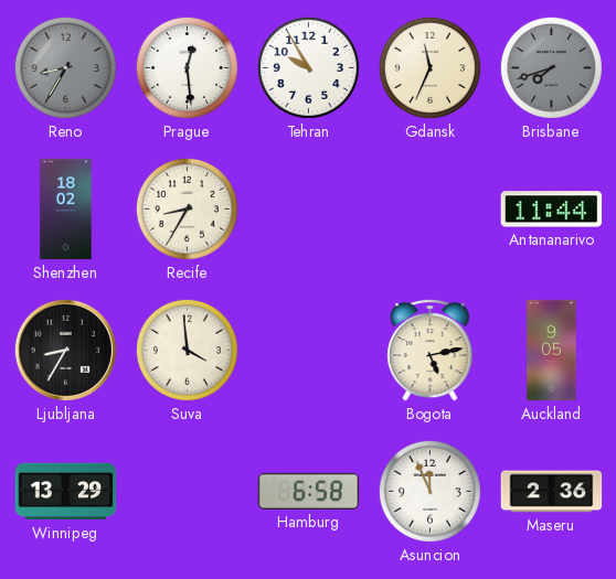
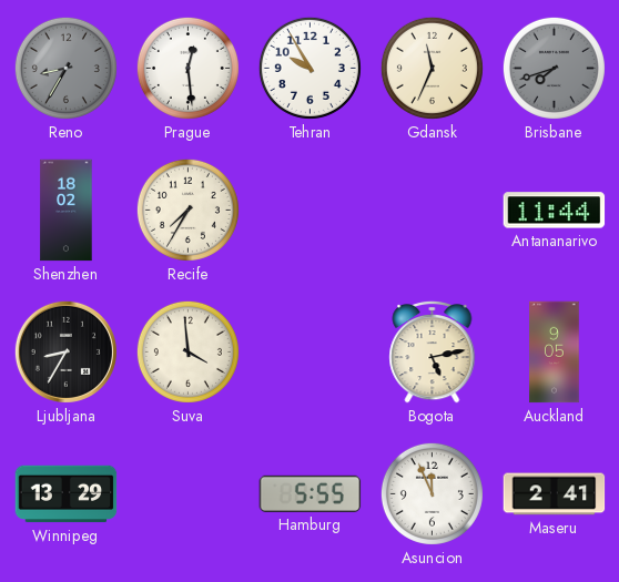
Recife: 8:35 -> 7:35 (187, 210)
Hamburg: 6:58 -> 5:55 (311, 493)
Maseru: 2:36 -> 2:41 (555, 494)
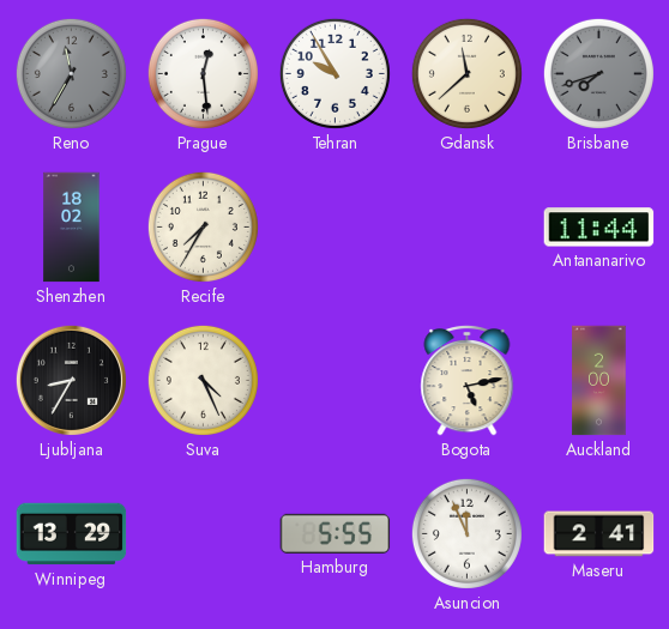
Reno: 8:35 -> 11:35 (71, 73)
Gdansk: 11:34 -> 11:38 (466, 73)
Suva: 3:59 -> 4:26 (203, 380)
Auckland: 9:05 -> 2:00 (599, 381)
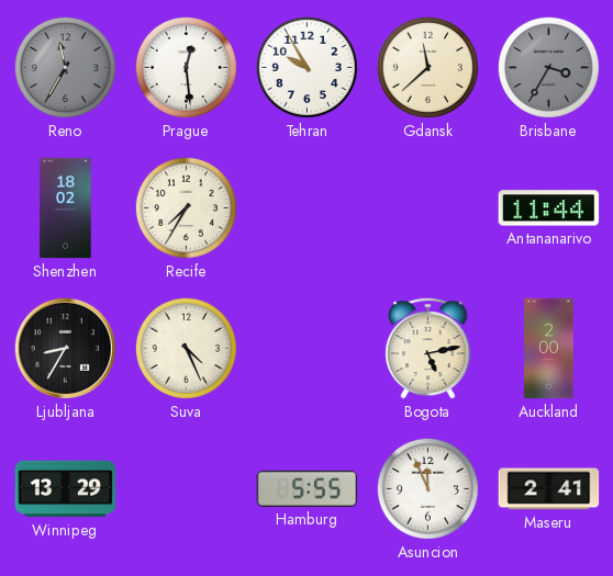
Brisbane: 7:42 -> 3:35 (548, 67)
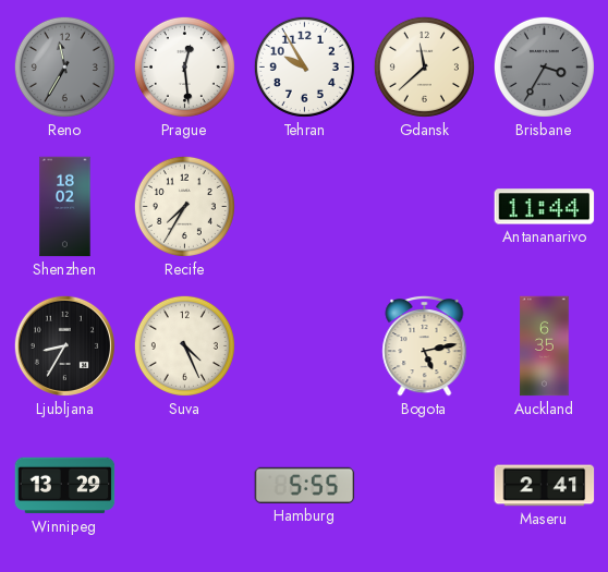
Auckland: 2:00 -> 6:35 (545, 346)
Asuncion: 11:56 -> none (427, 488)
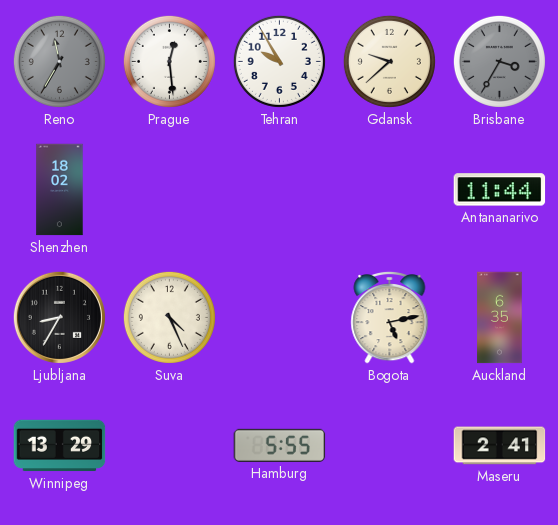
Gdansk: 11:38 -> 9:38 (389, 61)
Recife: 7:35 -> none (184, 206)
